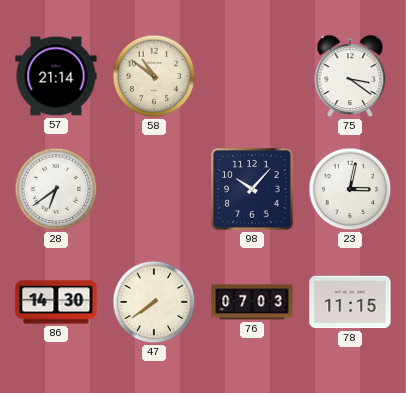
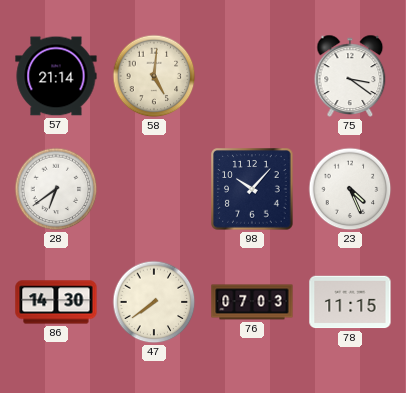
58: 10:51 -> 5:01 (154, 76)
23: 3:02 -> 4:26 (350, 189)
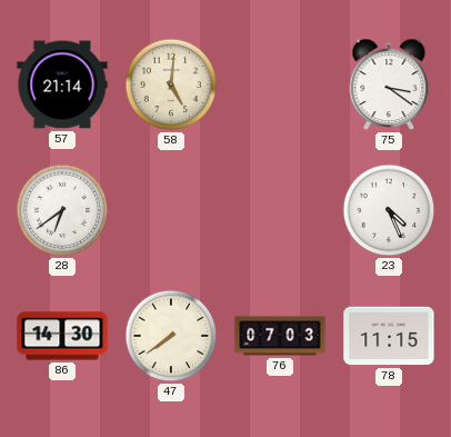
98: 10:07 -> none (252, 189)
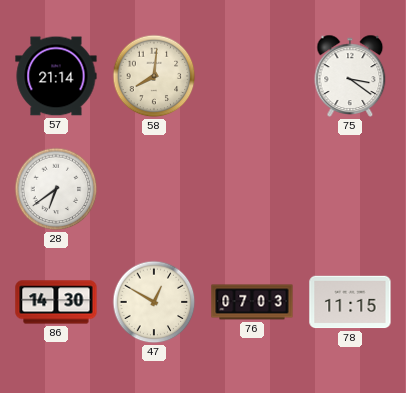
58: 5:01 -> 8:01 (154, 76)
23: 4:26 -> none (389, 210)
47: 7:39 -> 12:50 (154, 302)
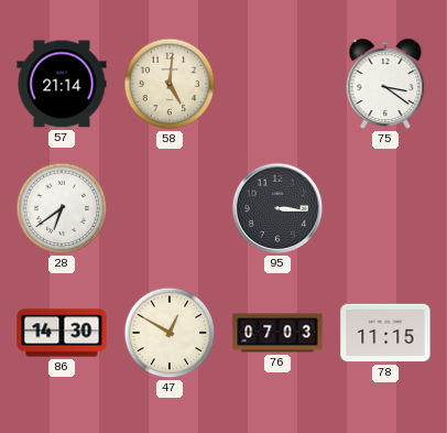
58: 8:01 -> 5:01 (170, 84)
95: none -> 3:16 (277, 208)
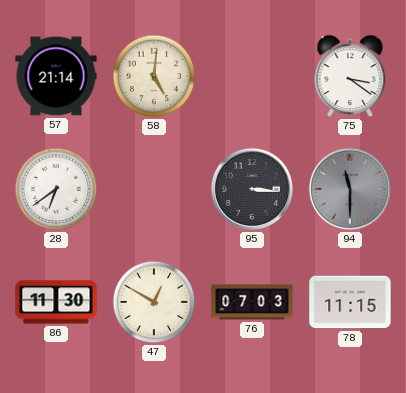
94: none -> 11:30 (350, 189)
86: 14:30 -> 11:30 (56, 302)
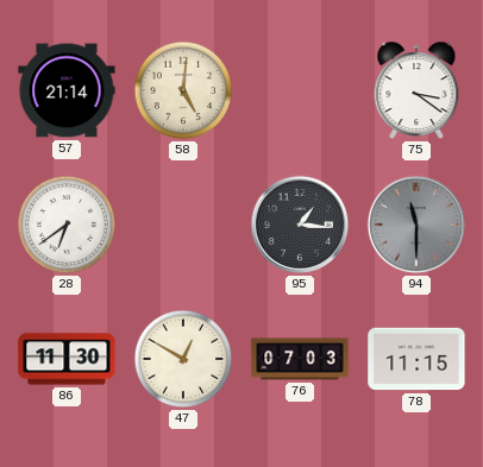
95: 3:16 -> 1:16 (300, 225)
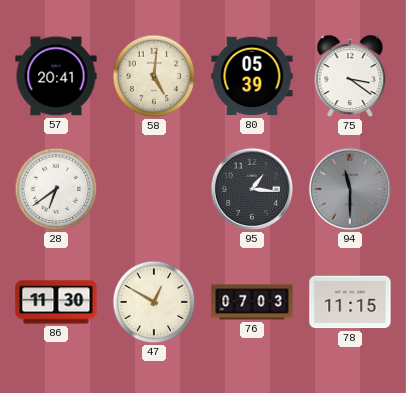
57: 21:14 -> 20:41 (56, 76)
80: none -> 05:39 (252, 76)
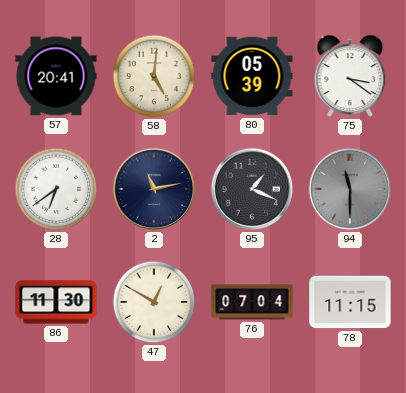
2: none -> 11:13 (154, 189)
95: 1:16 -> 1:19 (252, 189)
76: 07:03 -> 07:04 (252, 302)
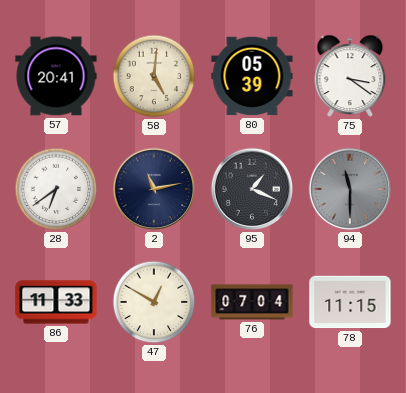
86: 11:30 -> 11:33 (56, 302)
